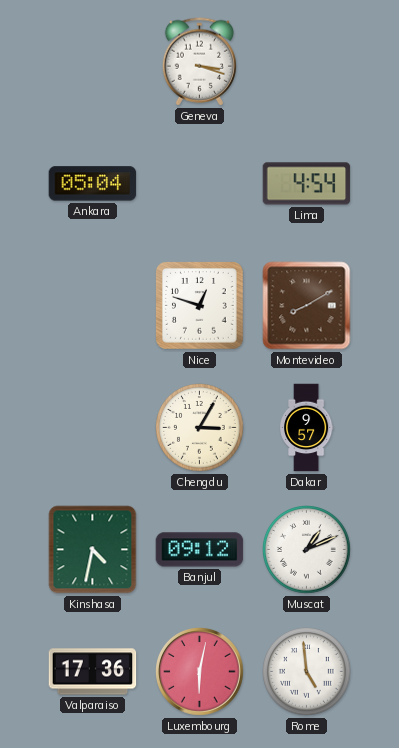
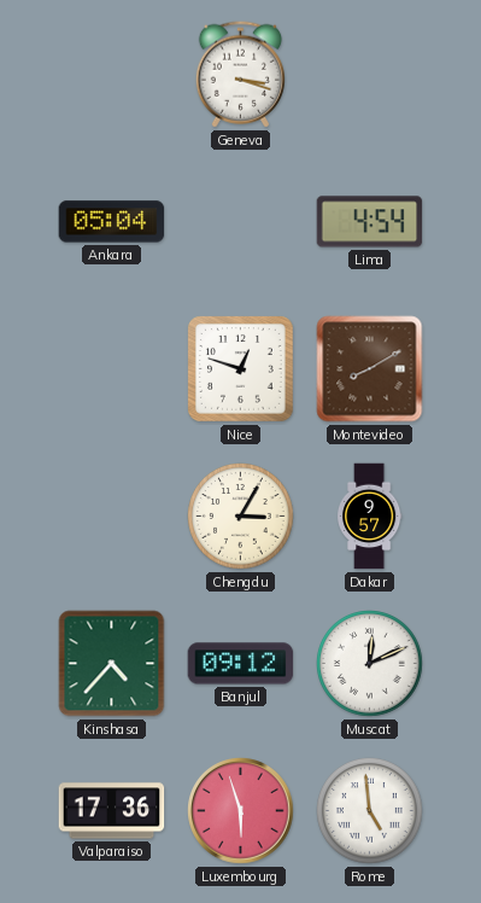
Kinshasa: 4:32 -> 4:37 (112, 664)
Muscat: 1:11 -> 12:11 (370, 664)
Luxembourg: 6:02 -> 5:57 (241, 811)
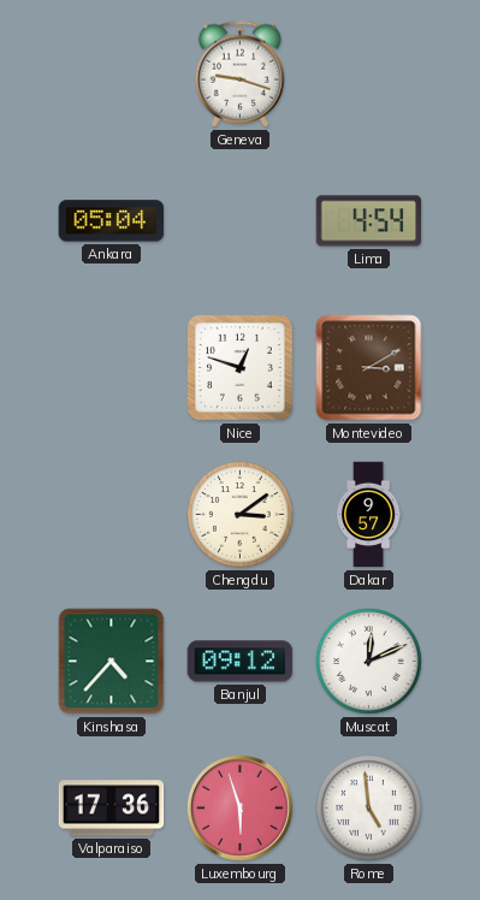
Geneva: 3:18 -> 9:18 (239, 75)
Montevideo: 8:10 -> 3:10 (369, 368)
Chengdu: 3:05 -> 3:09 (241, 515)
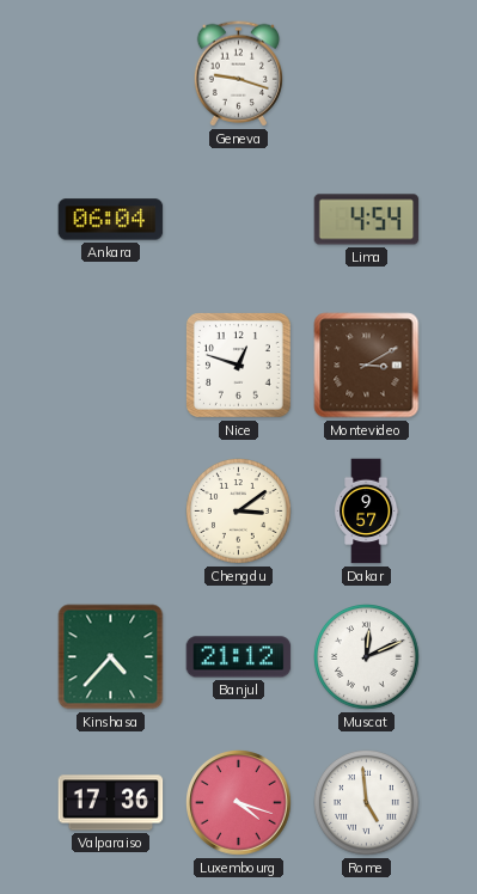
Ankara: 05:04 -> 06:04 (111, 220)
Banjul: 09:12 -> 21:12 (239, 657)
Luxembourg: 5:57 -> 4:18 (239, 803)
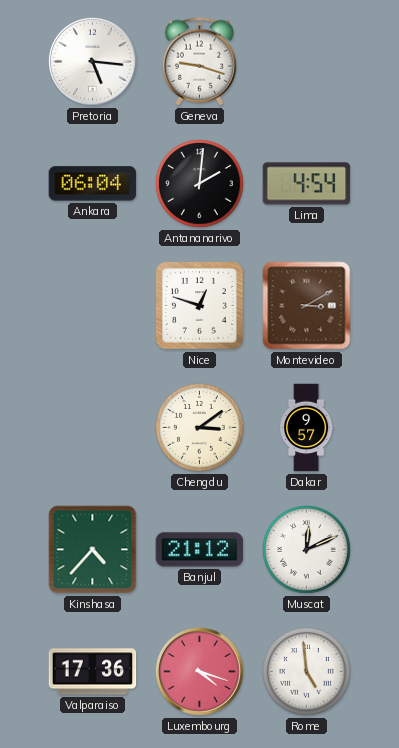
Pretoria: none -> 5:16 (93, 62)
Antananarivo: none -> 2:01 (200, 184)
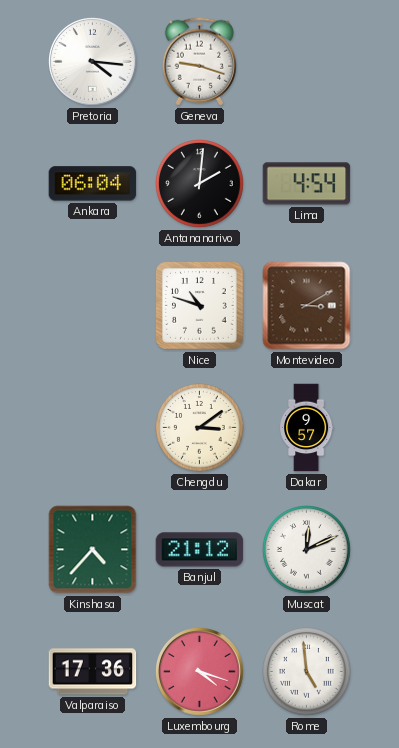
Pretoria: 5:16 -> 4:16 (93, 62)
Nice: 12:48 -> 10:48 (200, 306)
